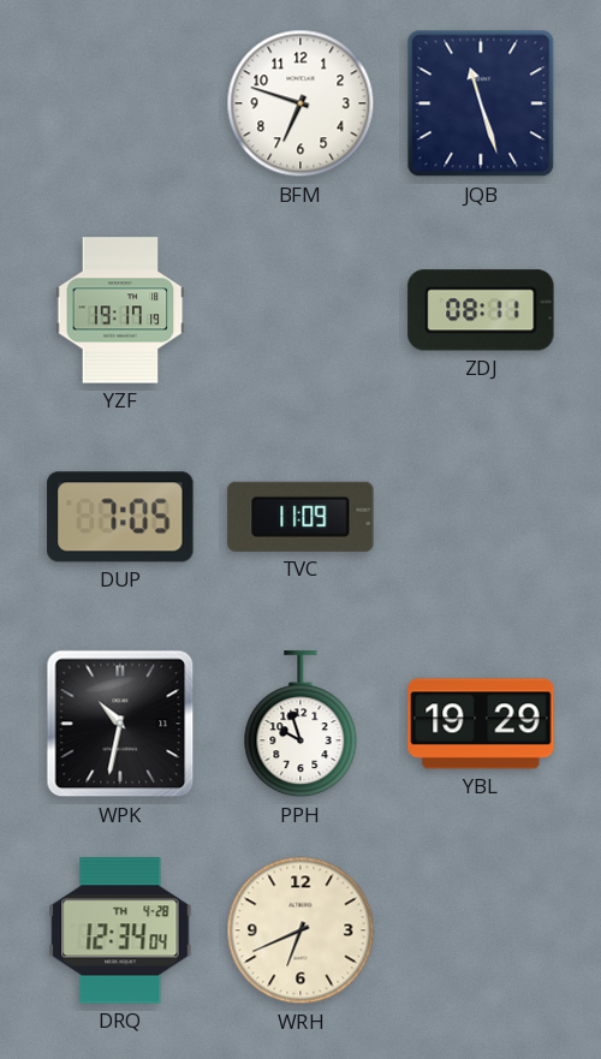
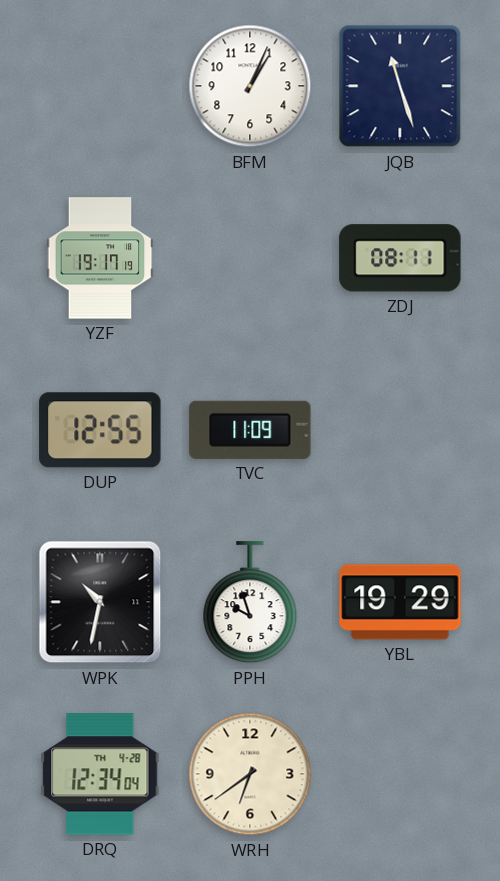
BFM: 6:48 -> 1:04 (250, 86)
DUP: 7:05 -> 12:55 (100, 430)
WRH: 6:41 -> 6:39 (250, 774)
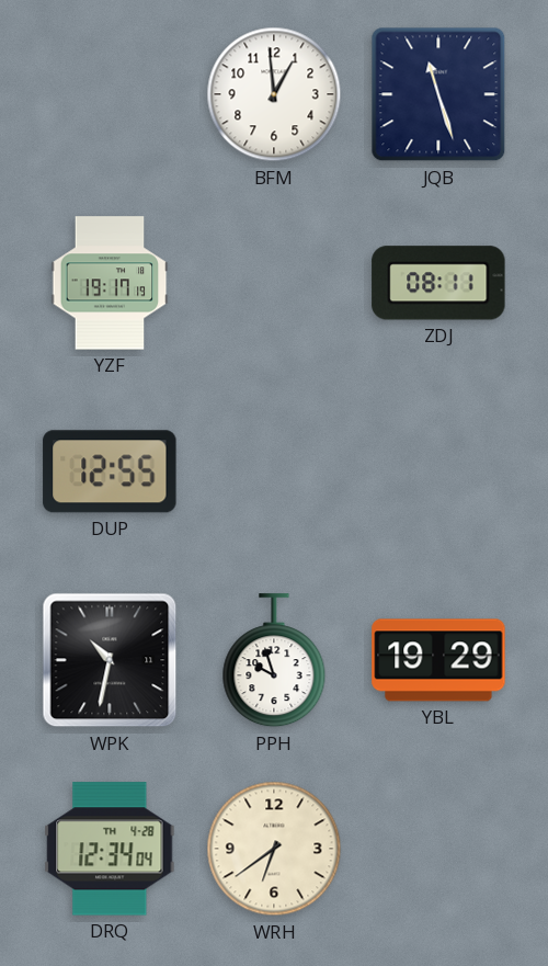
BFM: 1:04 -> 12:59 (274, 94)
TVC: 11:09 -> none (250, 430)
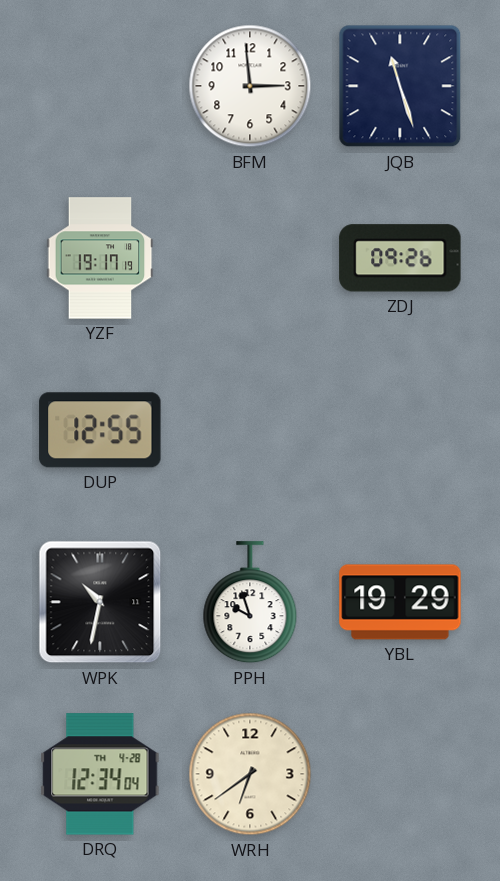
BFM: 12:59 -> 2:59 (250, 86)
ZDJ: 08:11 -> 09:26 (400, 258)
